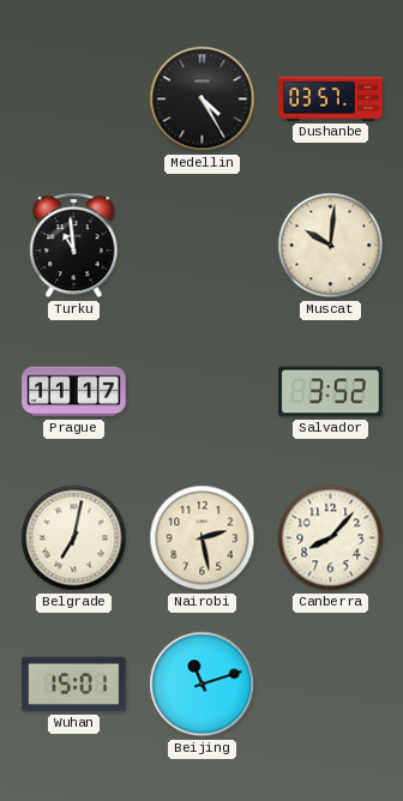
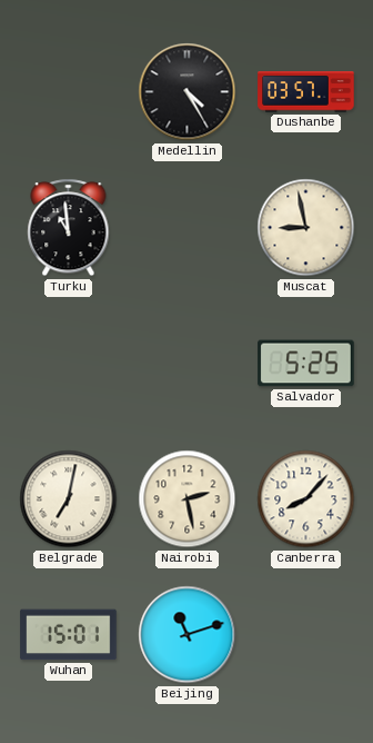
Muscat: 10:01 -> 8:58 (306, 228)
Prague: 11:17 -> none (74, 392)
Salvador: 3:52 -> 5:25 (306, 364)
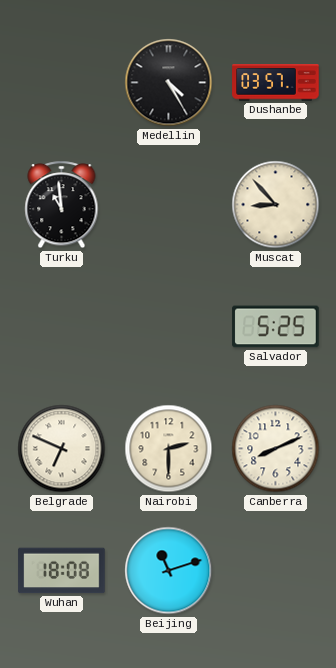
Muscat: 8:58 -> 8:53 (276, 205)
Belgrade: 7:02 -> 6:49 (62, 449)
Nairobi: 2:28 -> 2:30 (169, 449)
Canberra: 8:07 -> 8:11 (276, 449)
Wuhan: 15:01 -> 18:08 (62, 571)
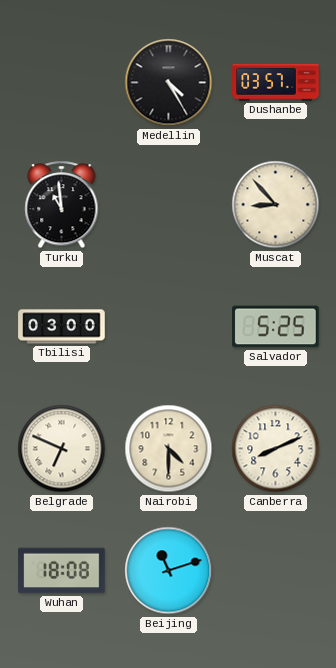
Tbilisi: none -> 03:00 (62, 327)
Nairobi: 2:30 -> 4:30 (169, 449)
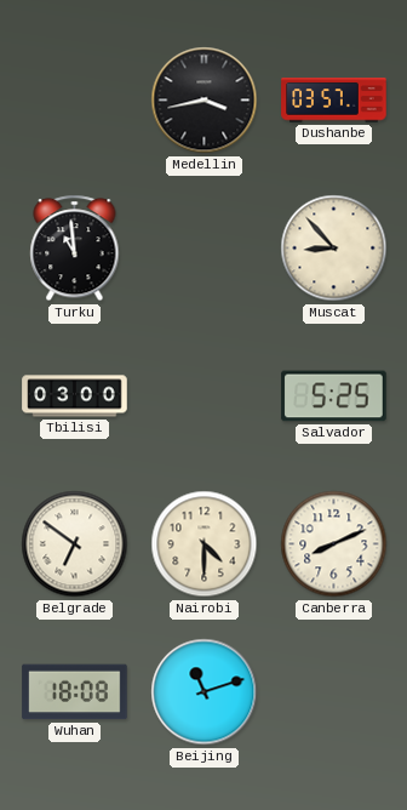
Medellin: 4:25 -> 3:43 (205, 101)
Belgrade: 6:49 -> 6:51 (75, 544)
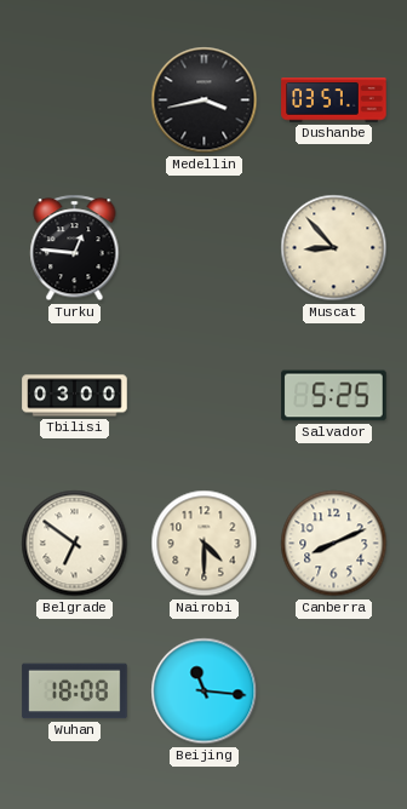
Turku: 10:59 -> 12:46 (75, 248)
Beijing: 11:12 -> 11:16 (205, 692)
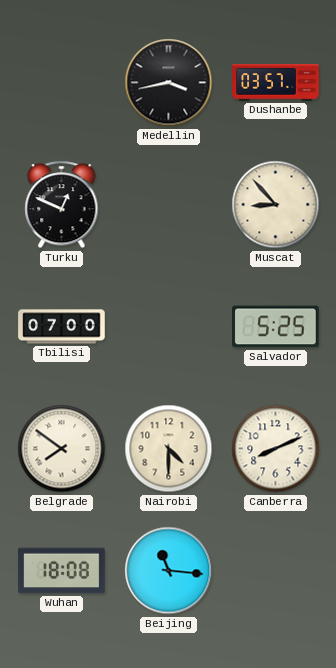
Turku: 12:46 -> 12:49 (62, 205)
Tbilisi: 03:00 -> 07:00 (62, 327)
Belgrade: 6:51 -> 7:51 (62, 449)
